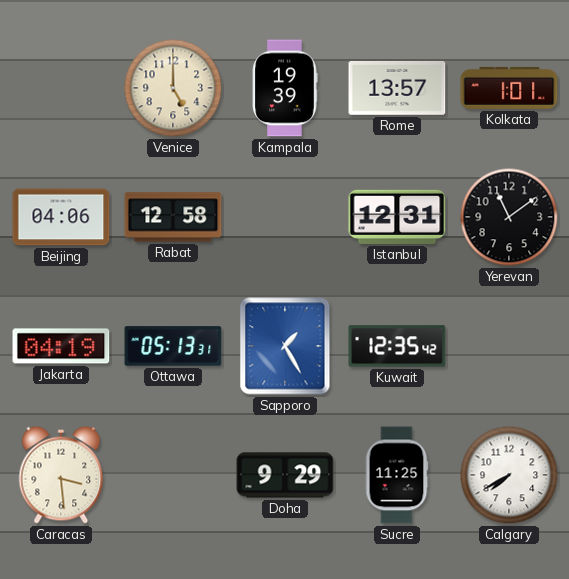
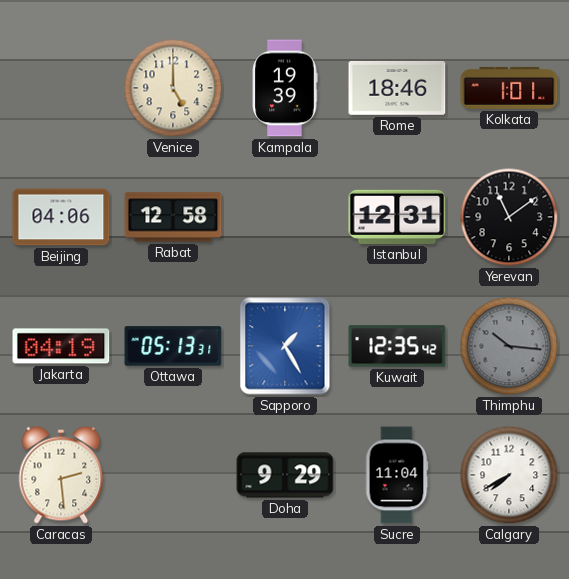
Rome: 13:57 -> 18:46 (397, 88)
Thimphu: none -> 10:16 (509, 346)
Caracas: 3:29 -> 2:29 (61, 475)
Sucre: 11:25 -> 11:04 (397, 475)
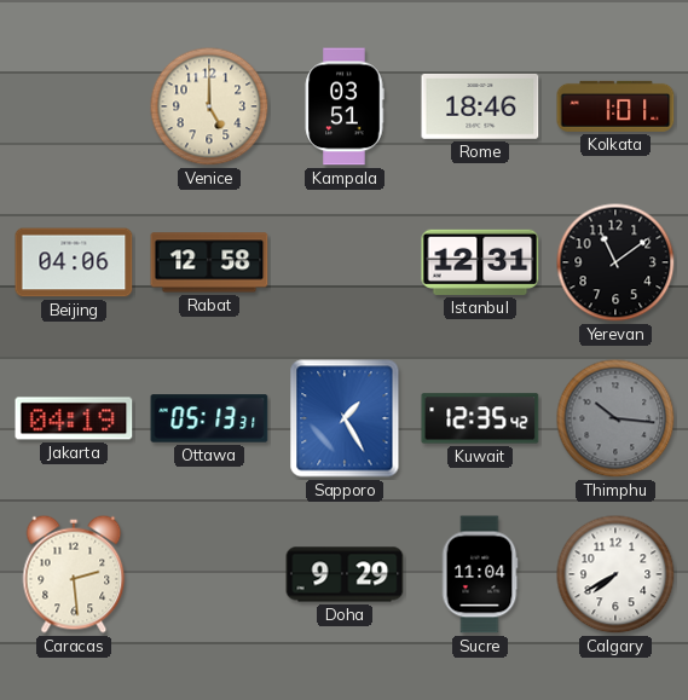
Kampala: 19:39 -> 03:51 (345, 106)
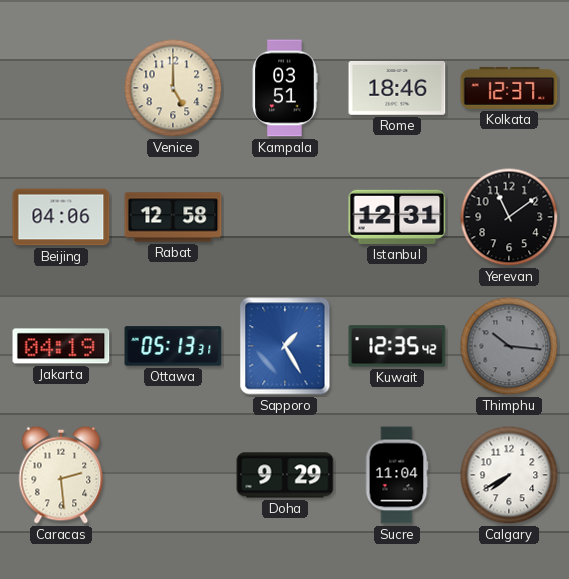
Kolkata: 1:01 -> 12:37 (509, 88)
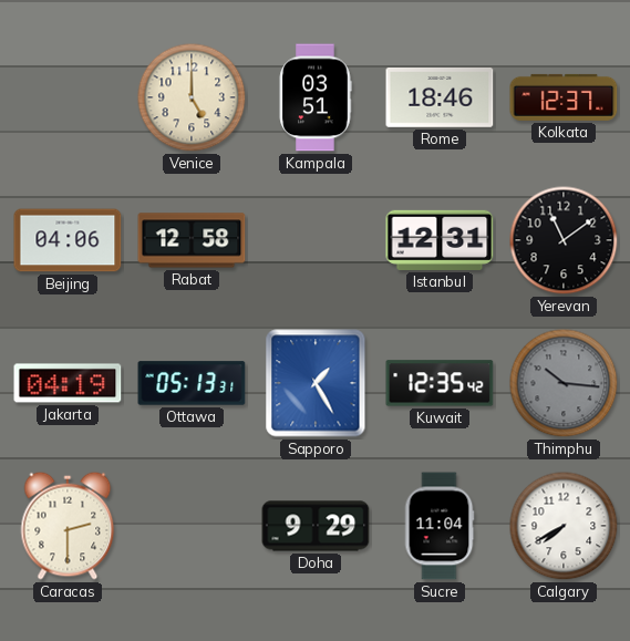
Caracas: 2:29 -> 2:30 (68, 526)
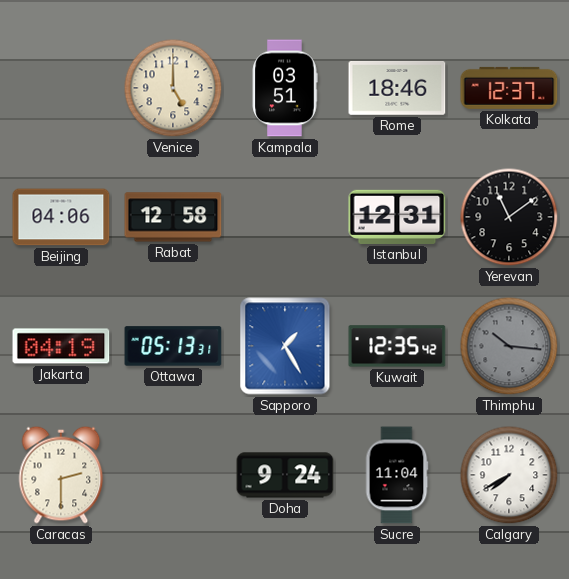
Doha: 9:29 -> 9:24 (285, 475)
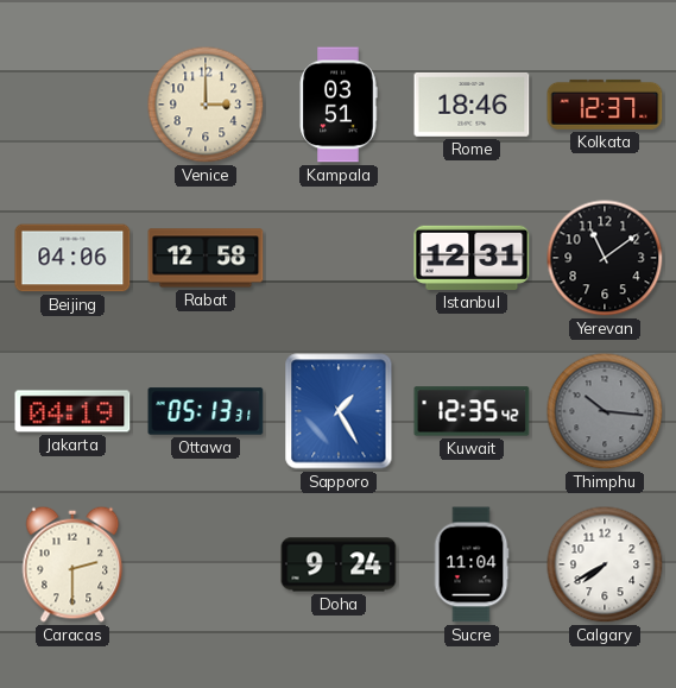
Venice: 5:00 -> 3:00 (206, 105)
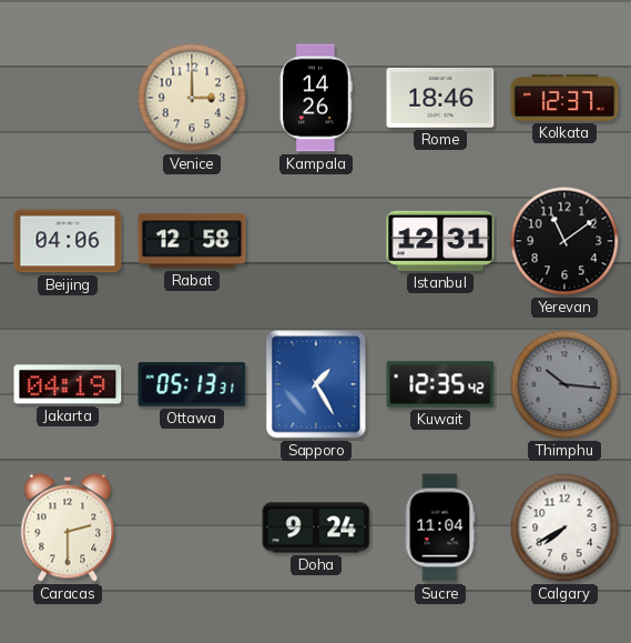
Kampala: 03:51 -> 14:26 (316, 98)
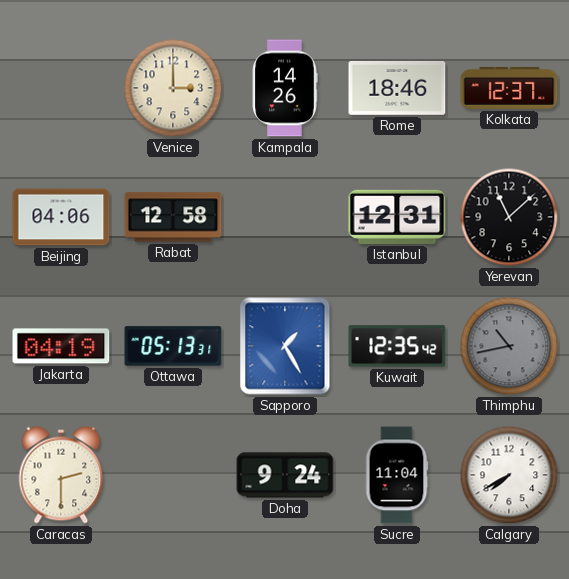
Yerevan: 11:09 -> 11:08 (509, 217)
Thimphu: 10:16 -> 10:43 (509, 346)
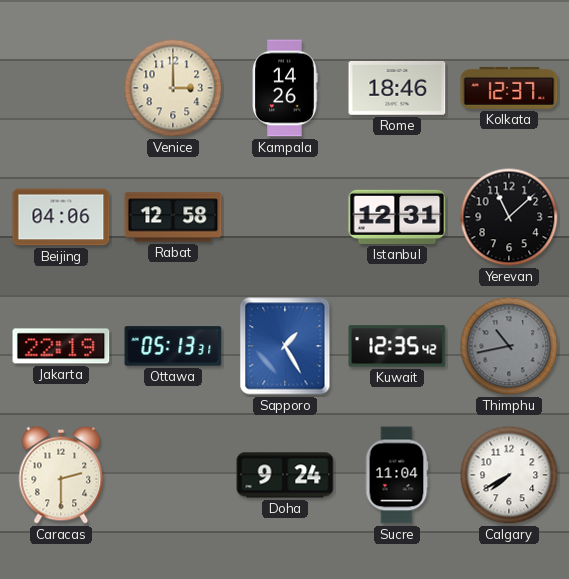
Jakarta: 04:19 -> 22:19 (61, 346)
